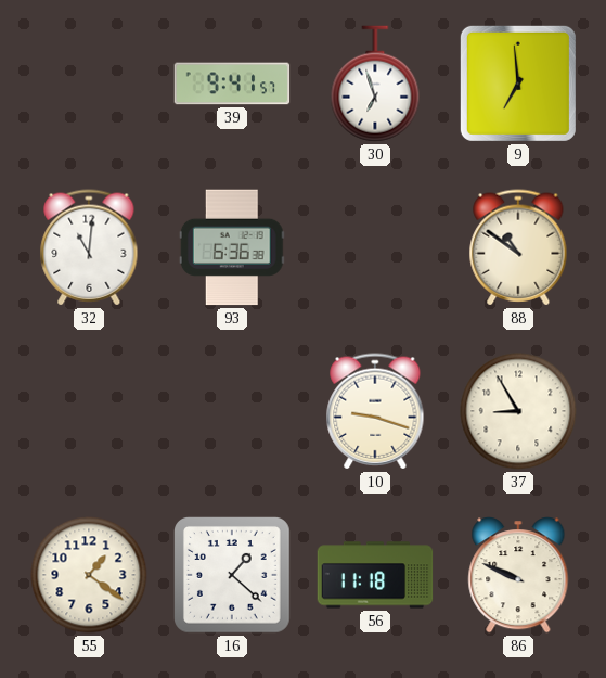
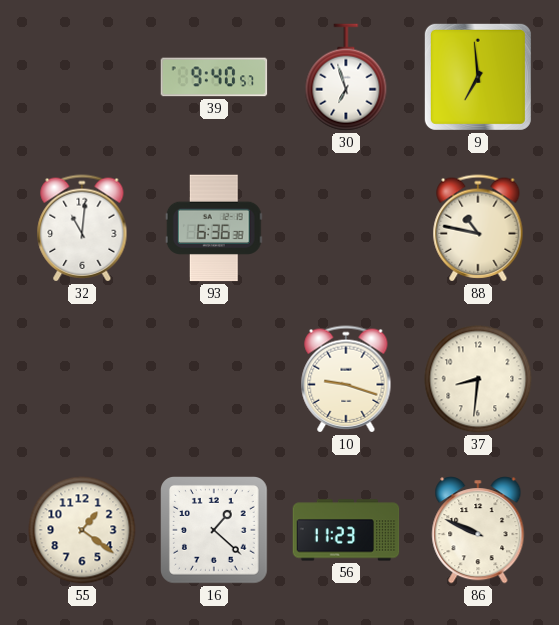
39: 9:41 -> 9:40 (214, 77)
88: 10:51 -> 10:47 (478, 228)
37: 8:55 -> 8:31 (478, 379)
56: 11:18 -> 11:23 (346, 530)
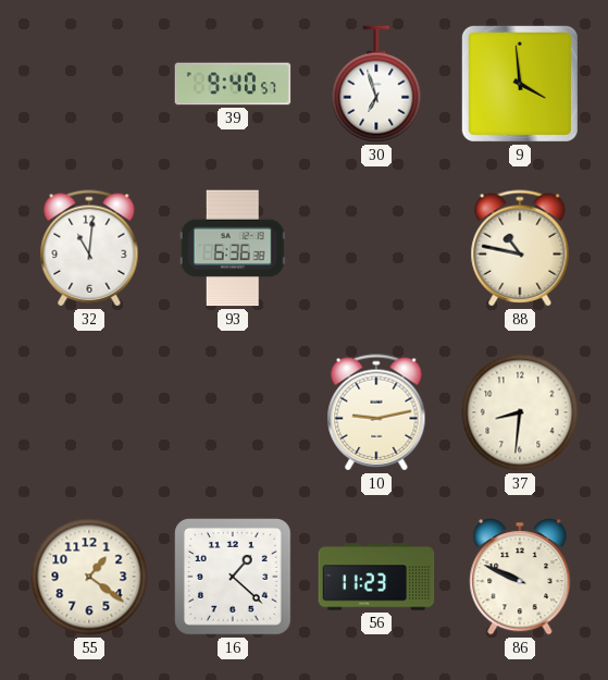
9: 6:59 -> 3:59 (520, 84)
10: 9:18 -> 9:13 (376, 412)
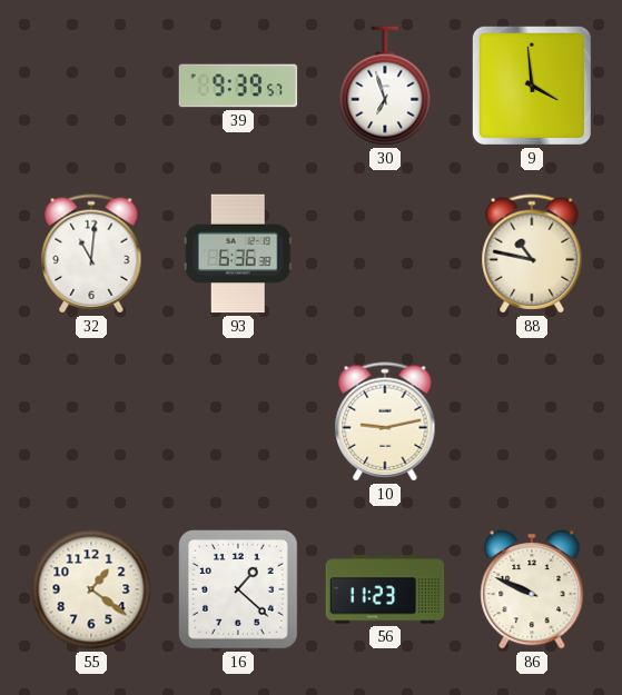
39: 9:40 -> 9:39 (238, 86)
37: 8:31 -> none (520, 412)
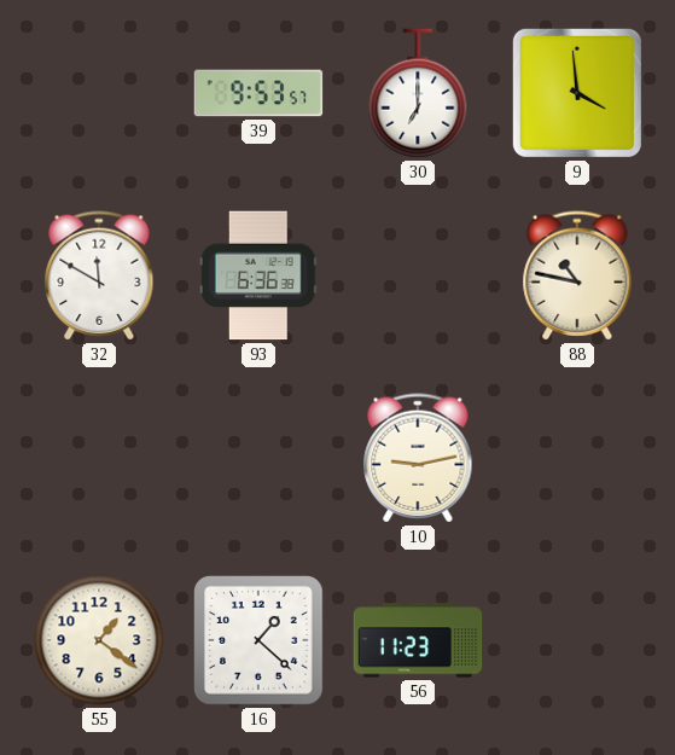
39: 9:39 -> 9:53 (258, 93)
30: 6:57 -> 7:00 (418, 93)
32: 11:01 -> 11:50 (99, 275)
86: 9:49 -> none (532, 589)
